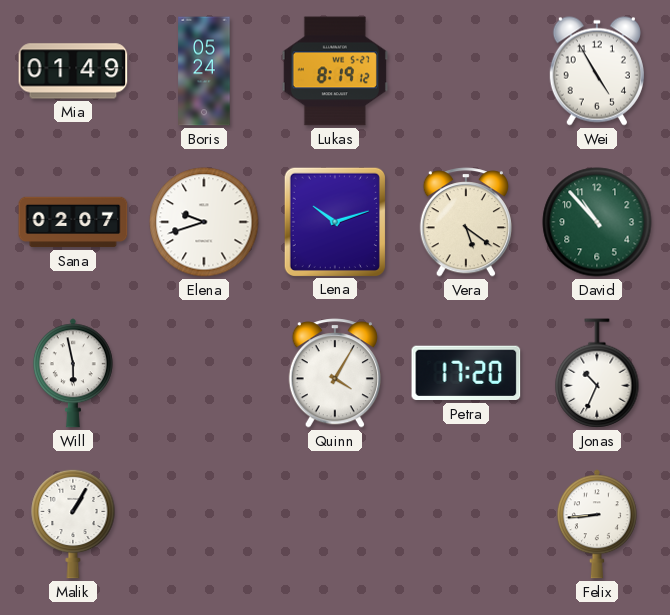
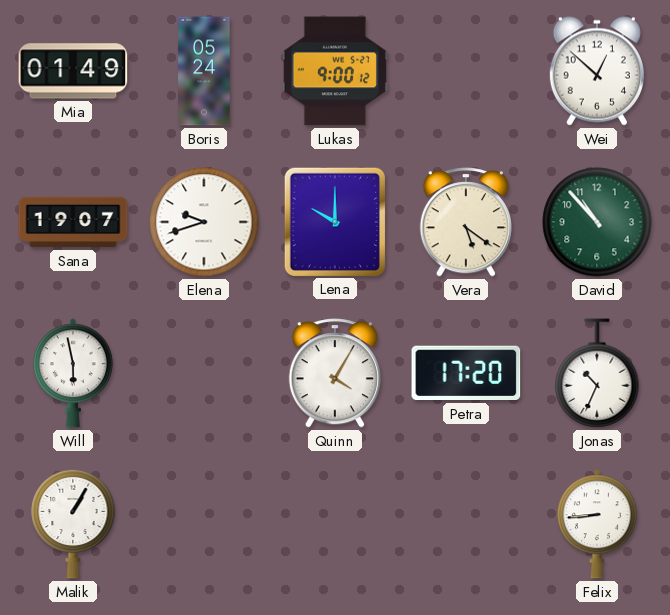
Lukas: 8:19 -> 9:00 (335, 71)
Wei: 4:55 -> 12:52 (597, 71)
Sana: 02:07 -> 19:07 (73, 222)
Lena: 10:12 -> 10:00 (335, 221)
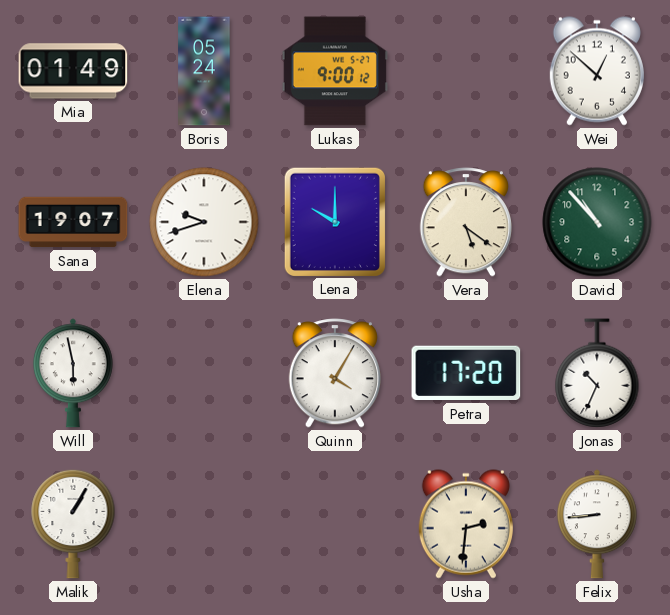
Usha: none -> 2:31 (466, 524)
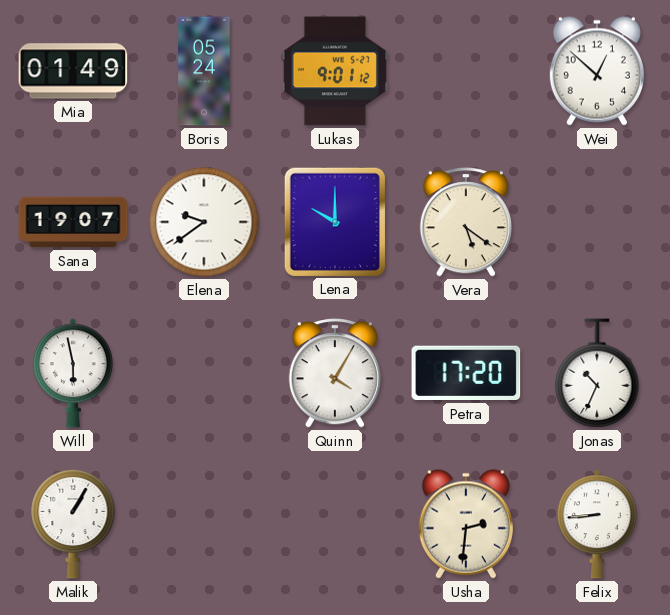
Lukas: 9:00 -> 9:01 (335, 71)
Elena: 9:42 -> 9:39 (204, 222)
David: 10:53 -> none (597, 222)
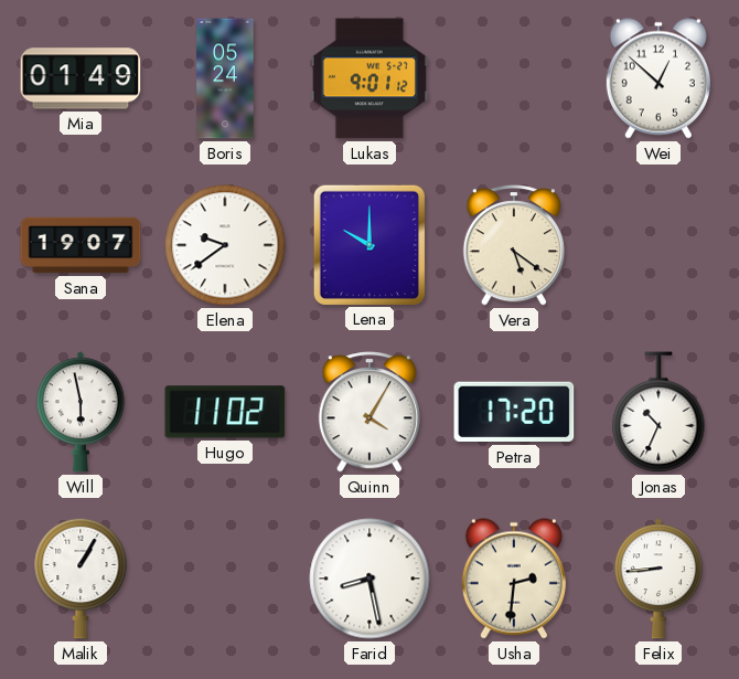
Hugo: none -> 11:02 (225, 412)
Farid: none -> 8:28 (369, 579)
